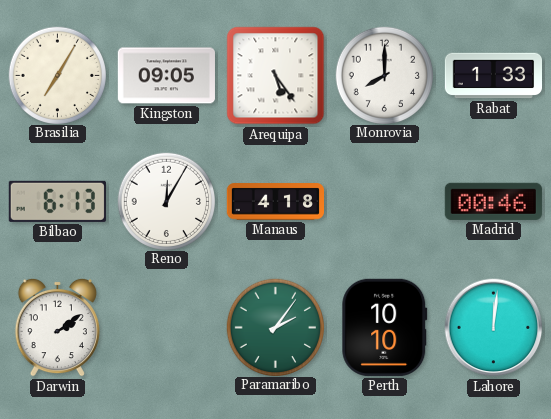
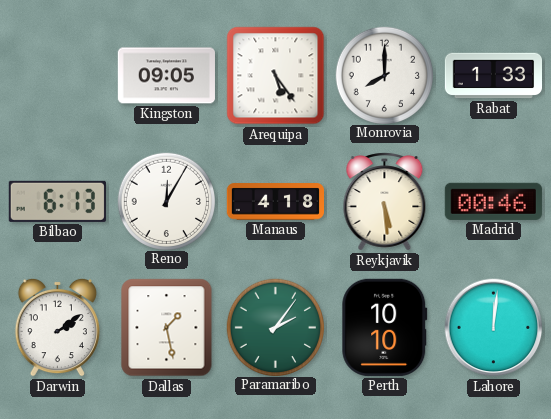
Brasilia: 7:05 -> none (57, 75)
Reykjavik: none -> 5:29 (385, 202)
Dallas: none -> 1:28 (167, 328)
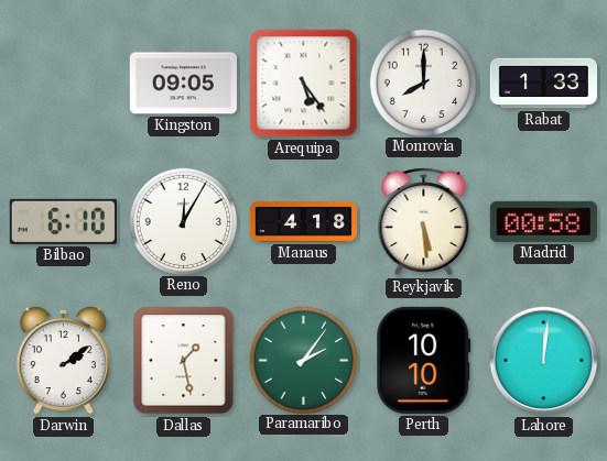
Bilbao: 6:13 -> 6:10 (63, 221)
Madrid: 00:46 -> 00:58 (543, 221)
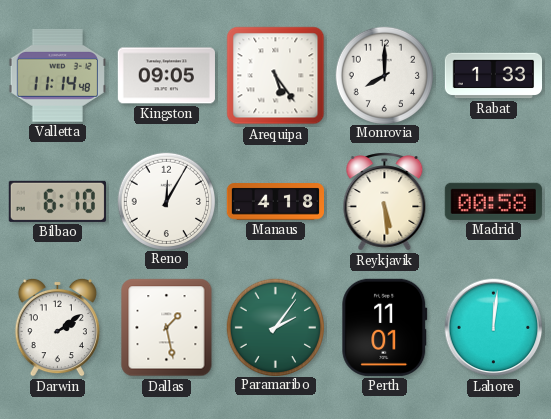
Valletta: none -> 11:14 (57, 75)
Perth: 10:10 -> 11:01 (385, 327)
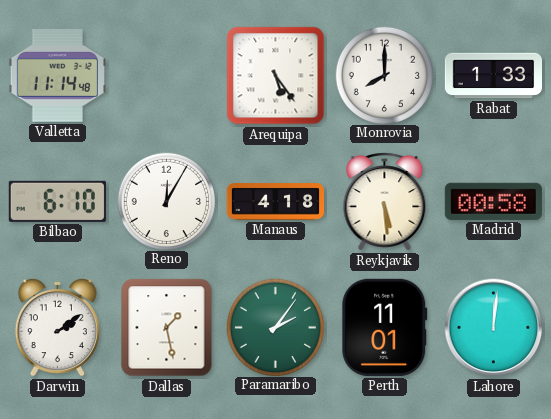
Kingston: 09:05 -> none (166, 76)
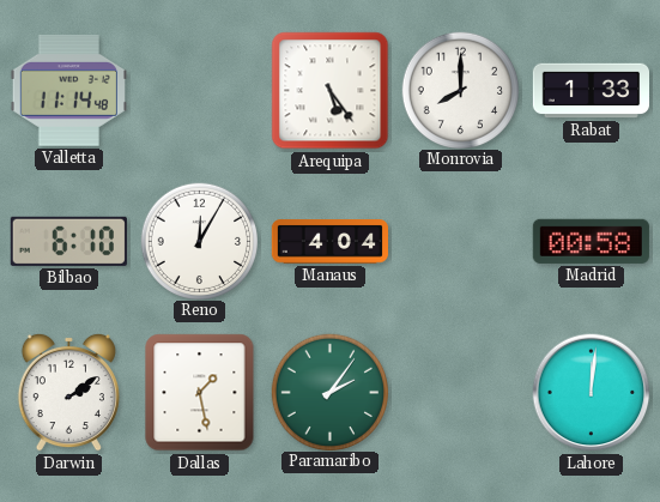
Manaus: 4:18 -> 4:04 (329, 242)
Reykjavik: 5:29 -> none (385, 202)
Perth: 11:01 -> none (385, 327)
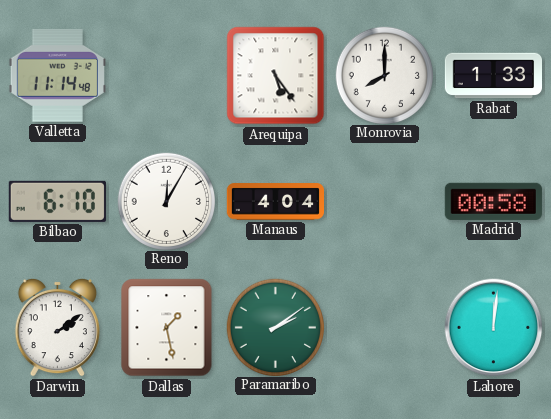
Paramaribo: 2:06 -> 2:09 (275, 327)
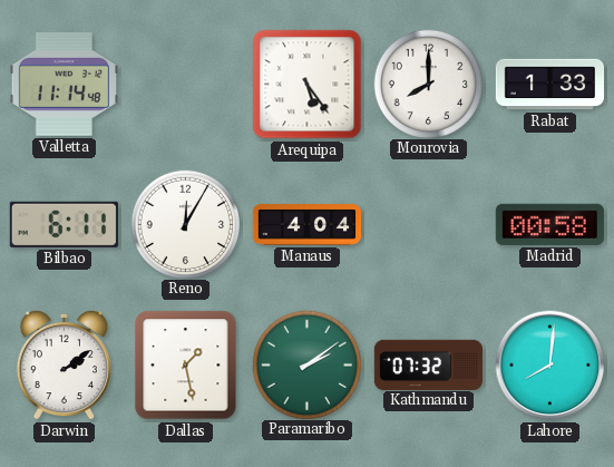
Bilbao: 6:10 -> 6:11 (64, 224)
Kathmandu: none -> 07:32 (428, 364)
Lahore: 12:01 -> 8:01 (550, 366)
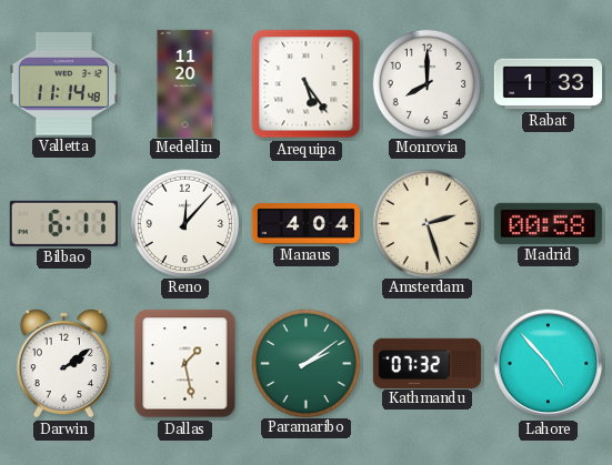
Medellin: none -> 11:20 (185, 83)
Reno: 12:05 -> 12:07 (184, 223)
Amsterdam: none -> 2:27 (427, 223)
Lahore: 8:01 -> 4:53 (549, 364)
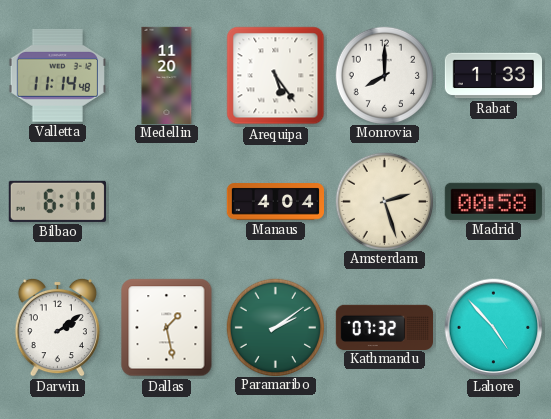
Reno: 12:07 -> none (184, 223)
